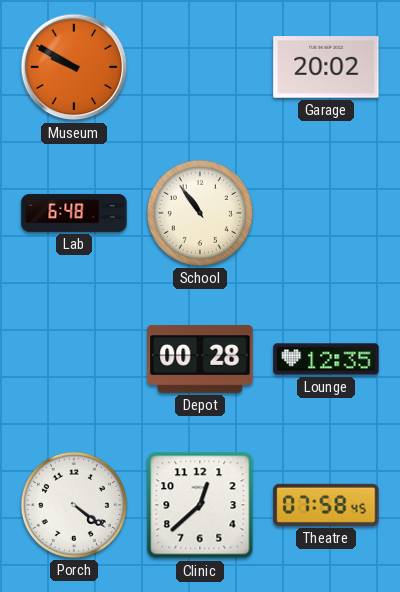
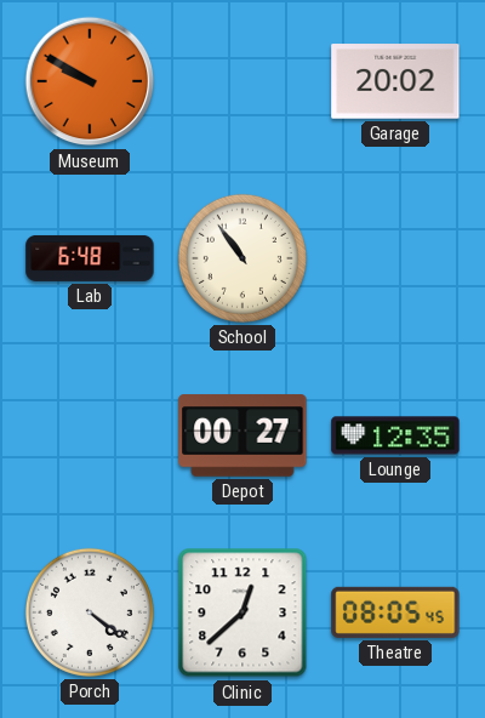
Depot: 00:28 -> 00:27 (242, 435)
Theatre: 07:58 -> 08:05 (395, 612)
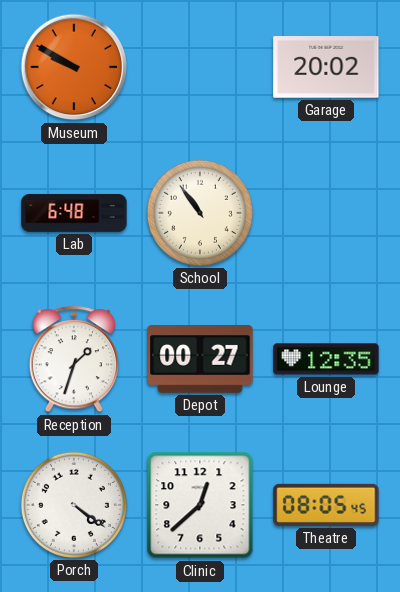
Reception: none -> 1:33 (74, 360)
